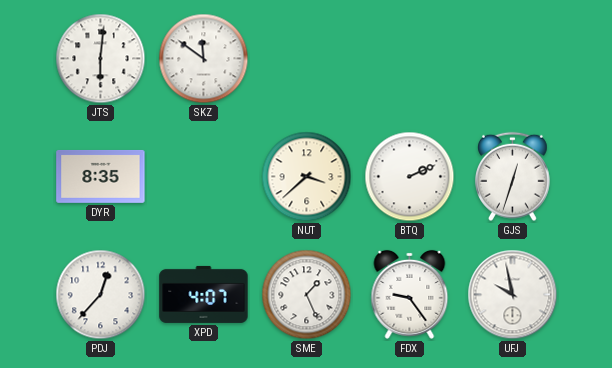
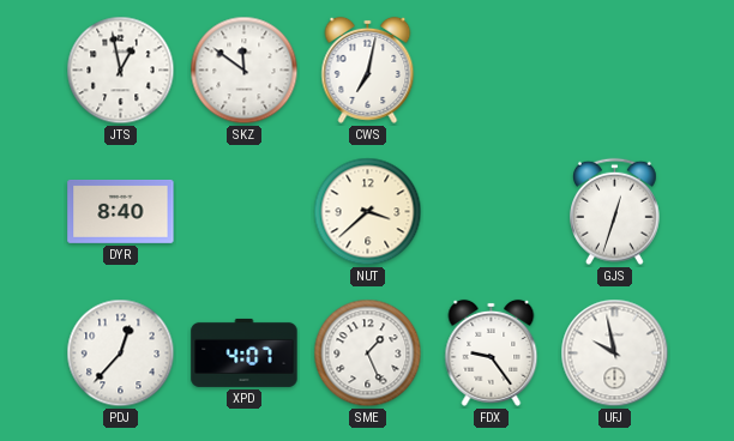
JTS: 6:01 -> 12:58 (121, 71)
CWS: none -> 7:02 (368, 70)
DYR: 8:35 -> 8:40 (121, 211)
BTQ: 2:11 -> none (410, 177)
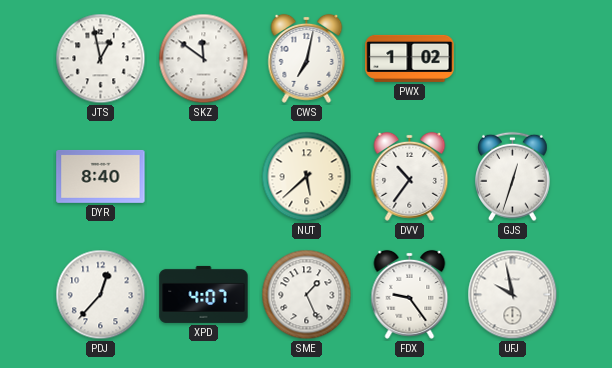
PWX: none -> 1:02 (410, 58)
NUT: 3:38 -> 5:38 (307, 177)
DVV: none -> 10:36 (410, 176)
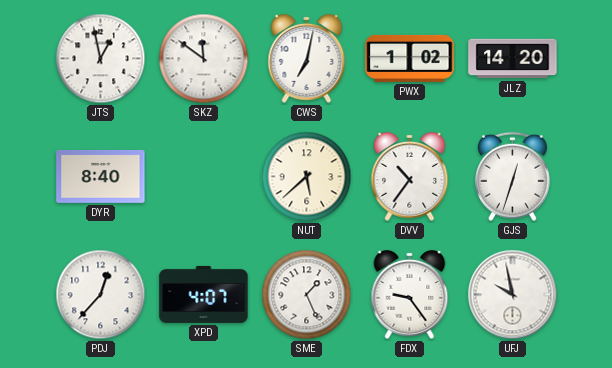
JLZ: none -> 14:20 (513, 59)
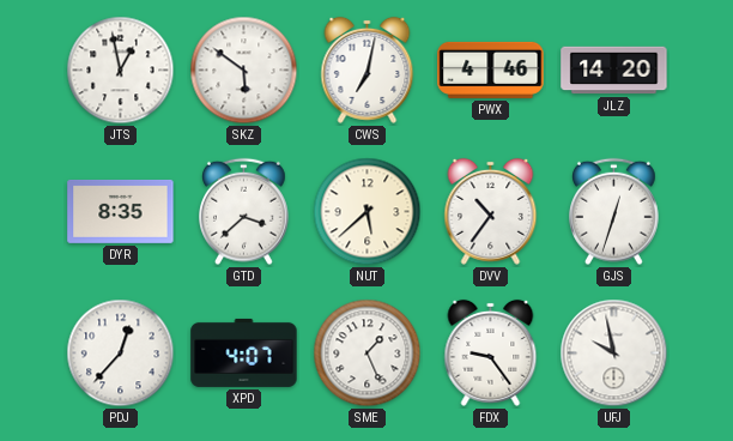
SKZ: 11:51 -> 5:51 (244, 71)
PWX: 1:02 -> 4:46 (491, 70)
DYR: 8:40 -> 8:35 (121, 211)
GTD: none -> 3:38 (244, 212)
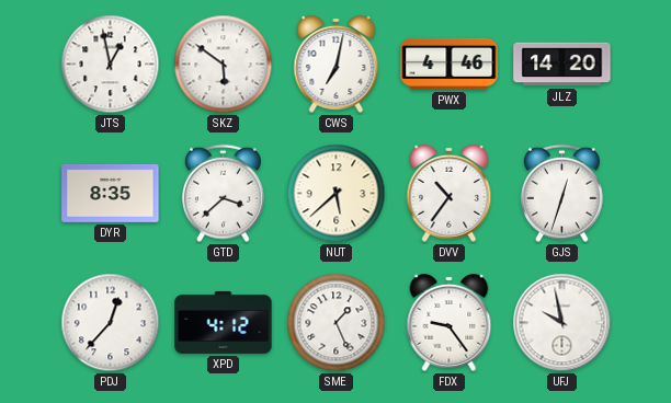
XPD: 4:07 -> 4:12 (224, 322)
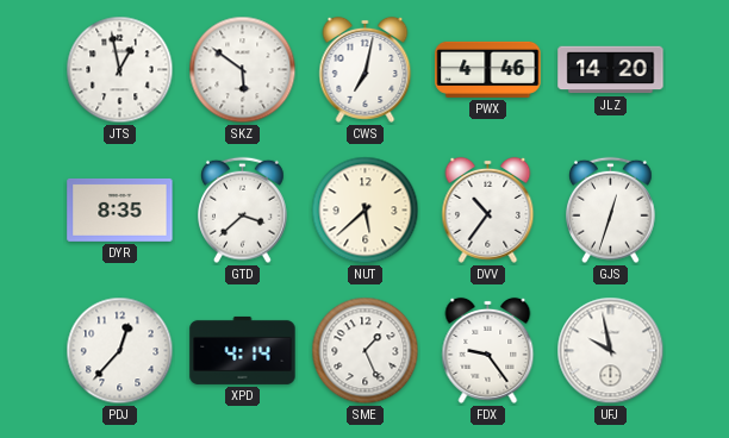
XPD: 4:12 -> 4:14 (243, 350)
